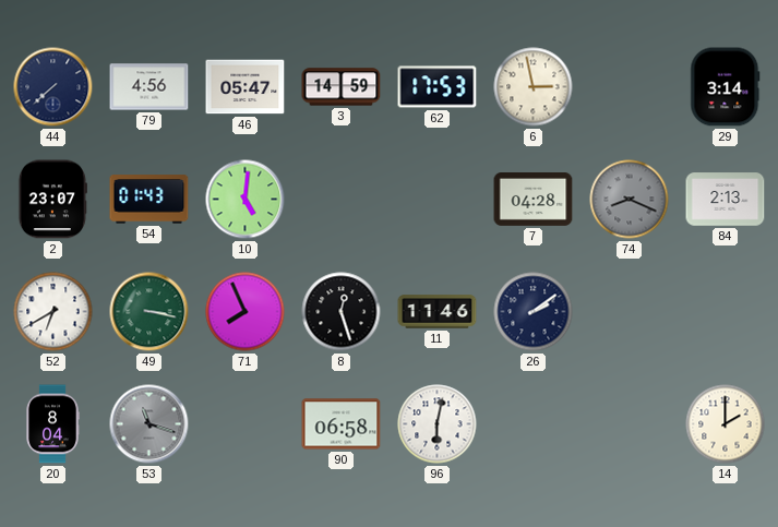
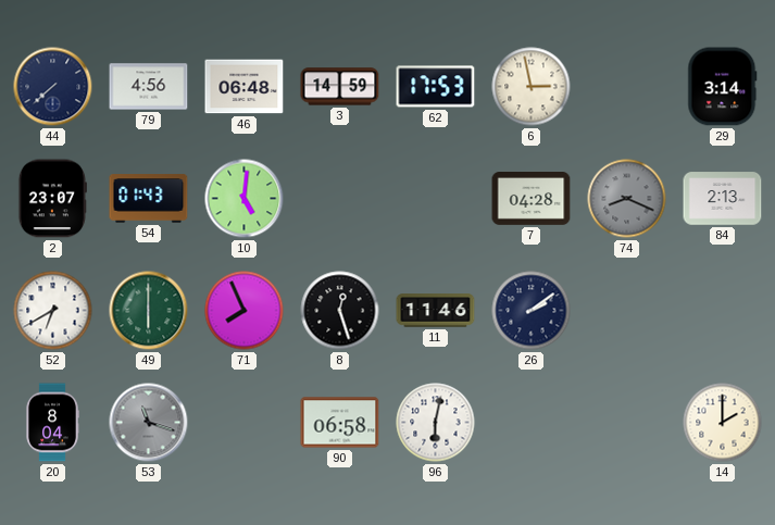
46: 05:47 -> 06:48 (245, 87)
49: 3:17 -> 6:00 (149, 311)
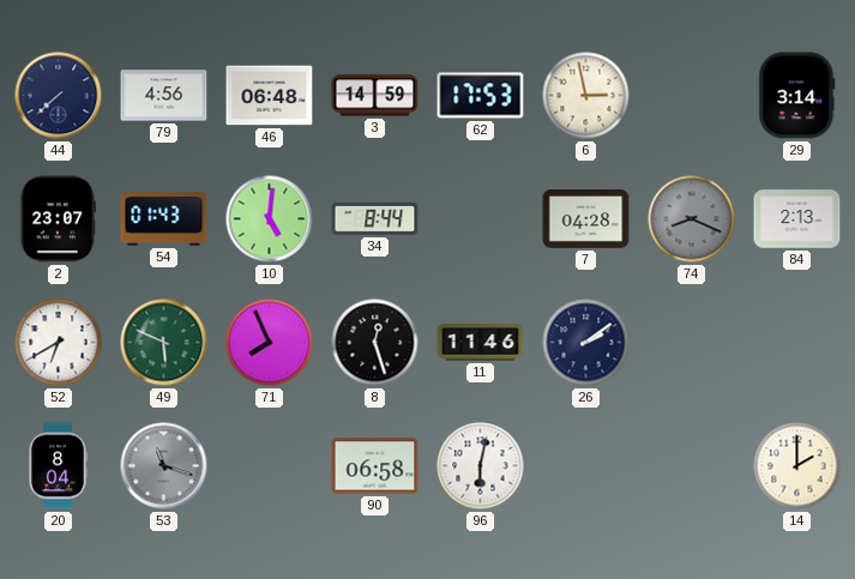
34: none -> 8:44 (375, 218)
49: 6:00 -> 5:49 (164, 343)
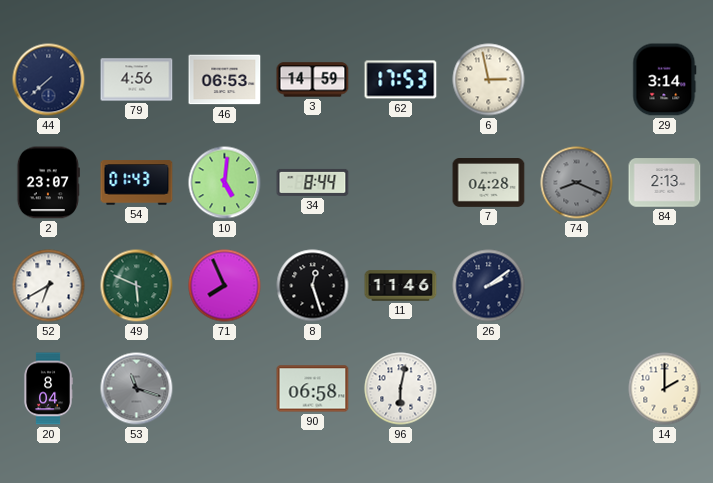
46: 06:48 -> 06:53 (225, 80)
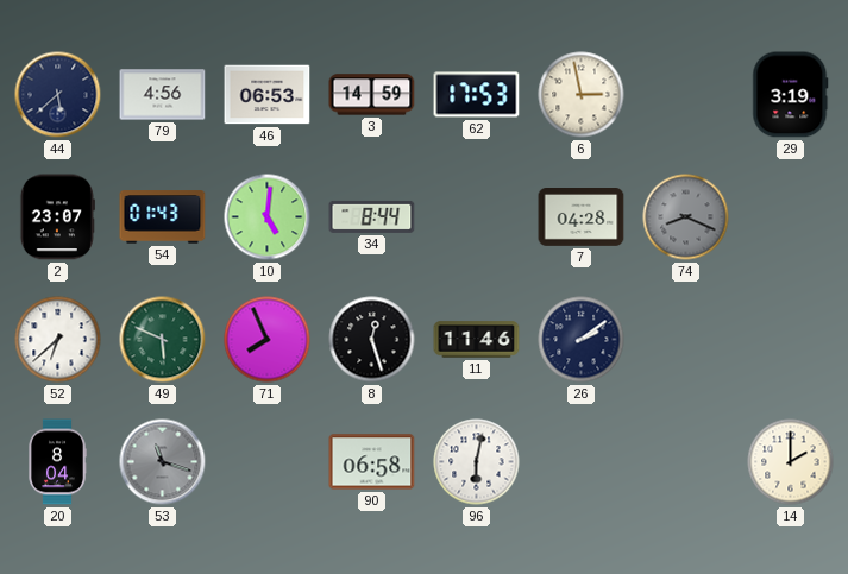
44: 7:38 -> 5:38 (58, 95)
29: 3:14 -> 3:19 (791, 95)
84: 2:13 -> none (665, 183)
52: 6:40 -> 6:38 (58, 340)
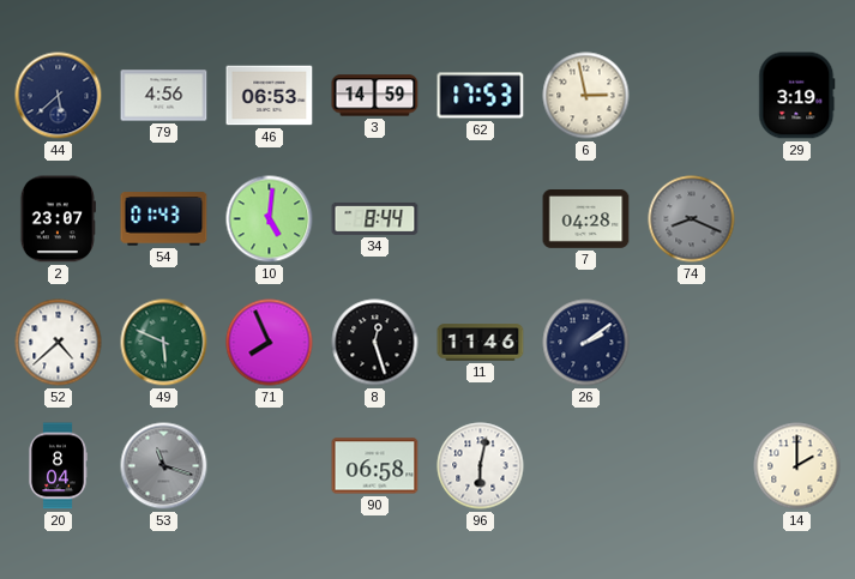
52: 6:38 -> 4:38 (59, 343)
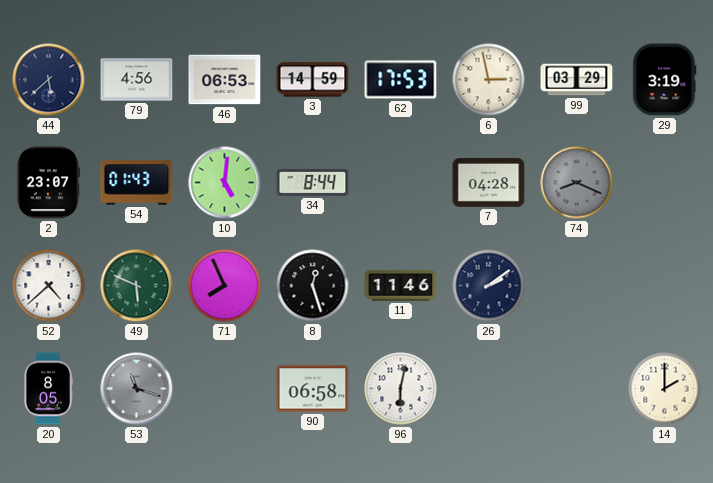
99: none -> 03:29 (577, 80)
20: 8:04 -> 8:05 (48, 389)
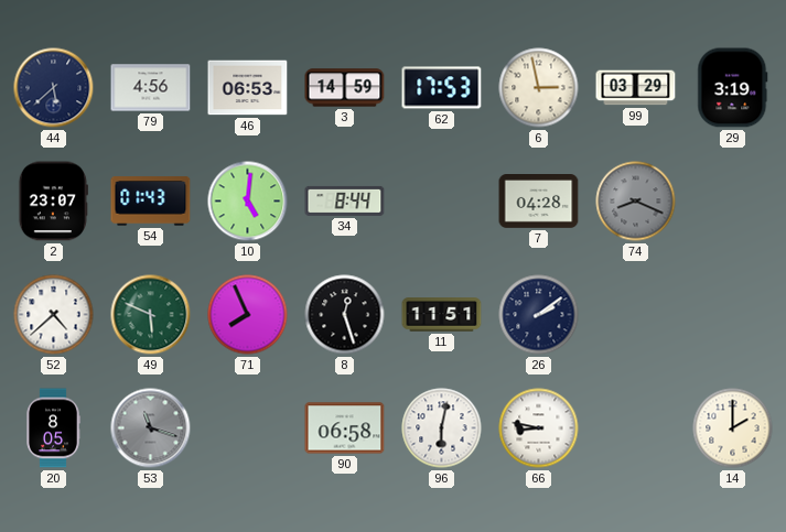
11: 11:46 -> 11:51 (442, 315)
66: none -> 8:47 (539, 428)
